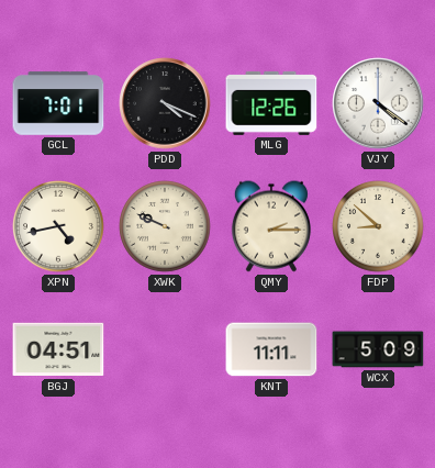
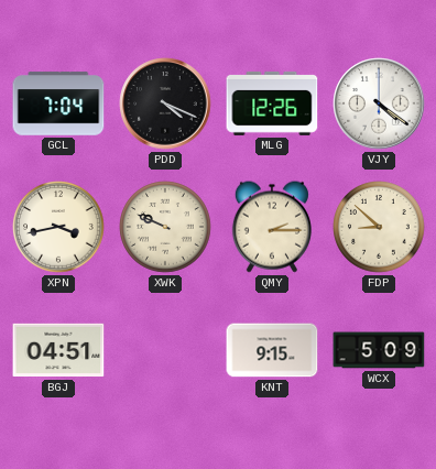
GCL: 7:01 -> 7:04 (58, 103)
XPN: 4:43 -> 3:43 (58, 227)
KNT: 11:11 -> 9:15 (272, 350)
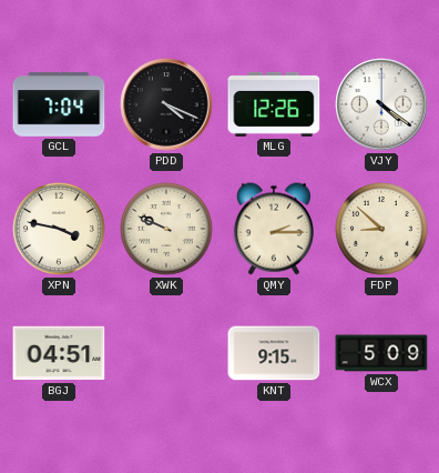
XPN: 3:43 -> 3:47 (59, 229)
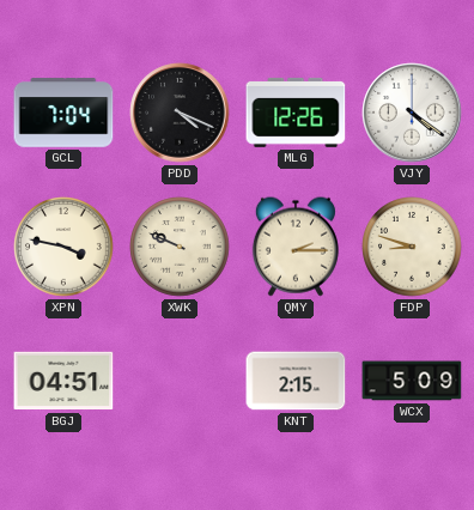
FDP: 8:52 -> 8:48 (412, 247)
KNT: 9:15 -> 2:15 (296, 381)
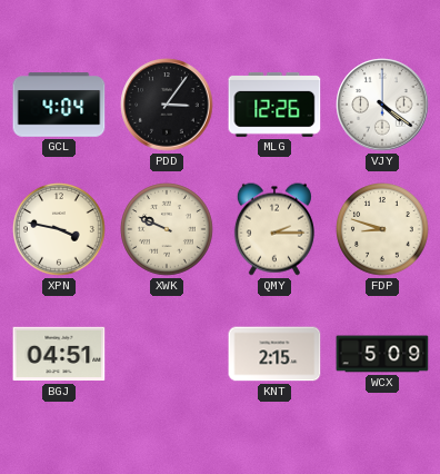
GCL: 7:04 -> 4:04 (59, 105)
PDD: 4:19 -> 3:06 (167, 105)
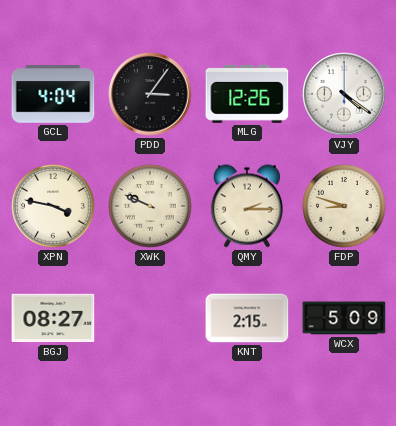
BGJ: 04:51 -> 08:27 (53, 318)
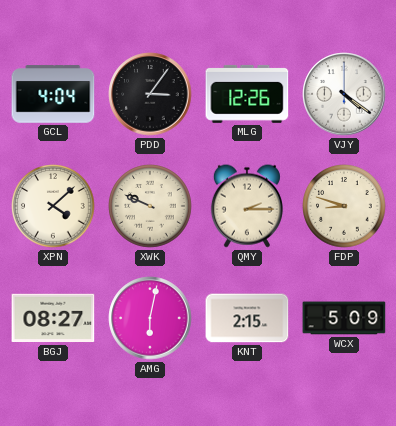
XPN: 3:47 -> 4:08 (53, 206)
AMG: none -> 6:02 (150, 318)
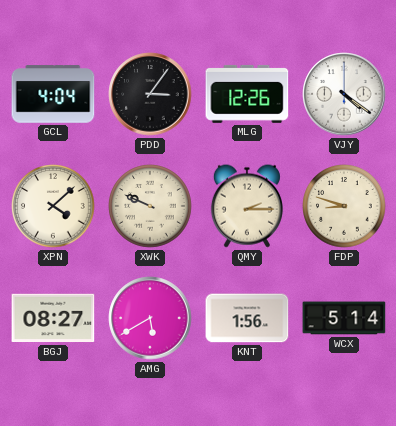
AMG: 6:02 -> 5:40 (150, 318)
KNT: 2:15 -> 1:56 (247, 318)
WCX: 5:09 -> 5:14 (344, 318)
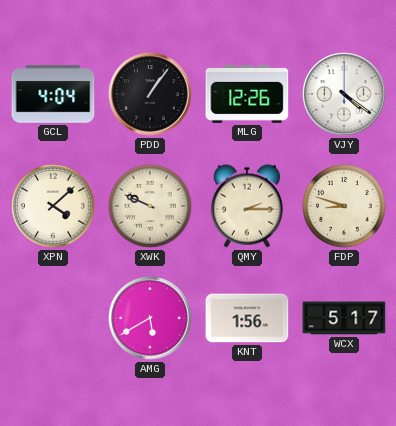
PDD: 3:06 -> 1:06 (150, 94)
BGJ: 08:27 -> none (53, 318)
WCX: 5:14 -> 5:17 (344, 318)
